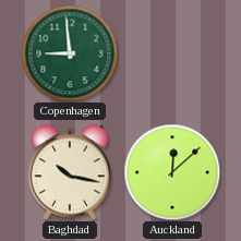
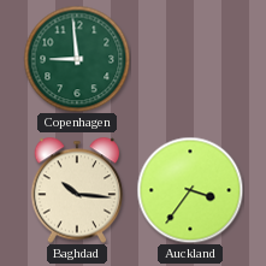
Baghdad: 10:17 -> 10:16 (77, 190)
Auckland: 12:08 -> 3:36 (190, 190)
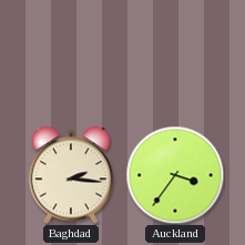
Copenhagen: 8:59 -> none (77, 59)
Baghdad: 10:16 -> 2:16 (71, 175)
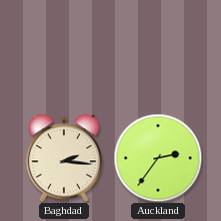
Auckland: 3:36 -> 2:36 (158, 158)
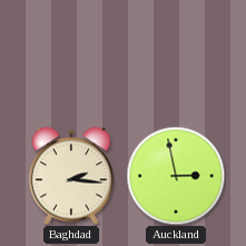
Auckland: 2:36 -> 2:58 (176, 176)
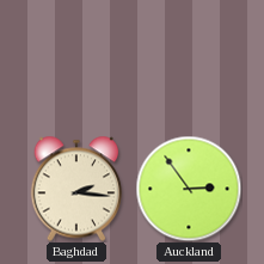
Auckland: 2:58 -> 2:54 (189, 189)
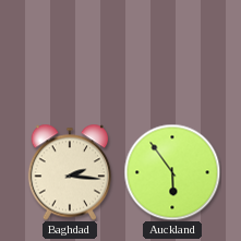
Auckland: 2:54 -> 5:54 (172, 172)
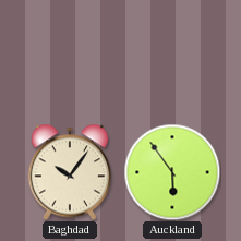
Baghdad: 2:16 -> 10:06 (70, 172)
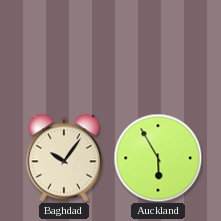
Auckland: 5:54 -> 5:55 (158, 158)
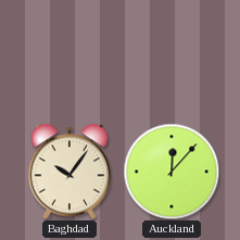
Auckland: 5:55 -> 12:07 (172, 172)
